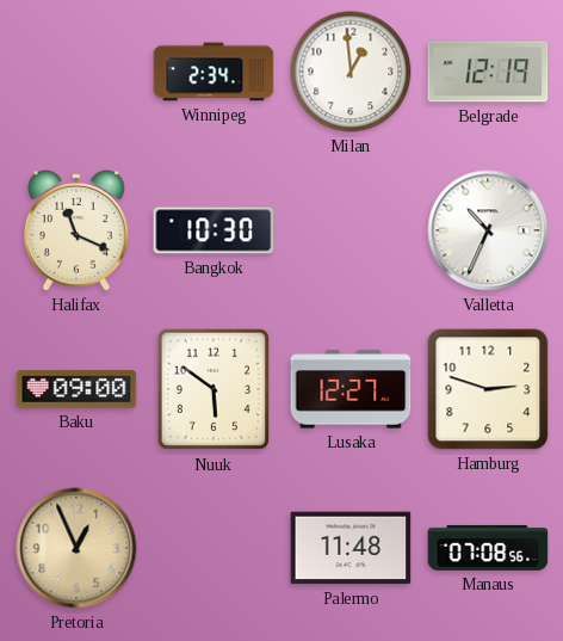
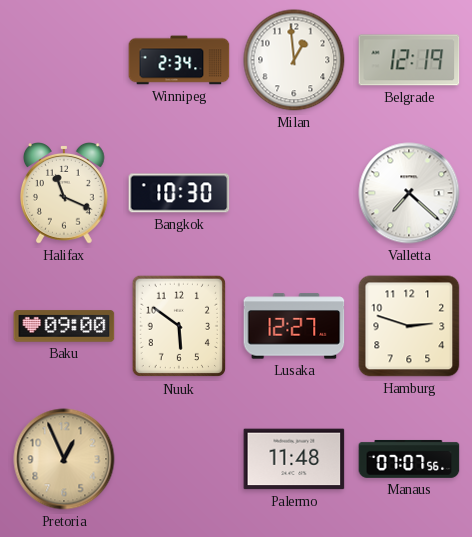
Valletta: 10:34 -> 7:22 (409, 193)
Manaus: 07:08 -> 07:07 (409, 459)
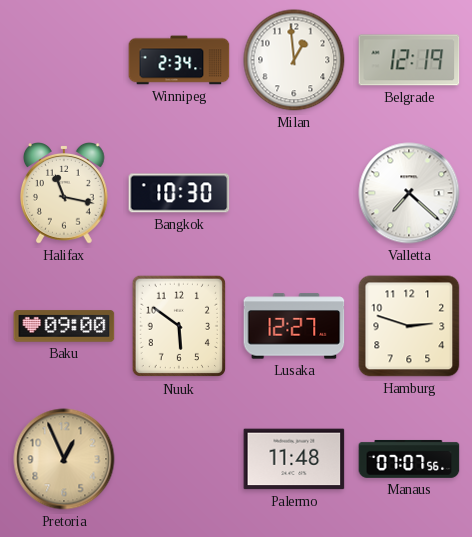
Halifax: 11:19 -> 11:17 (65, 193)
